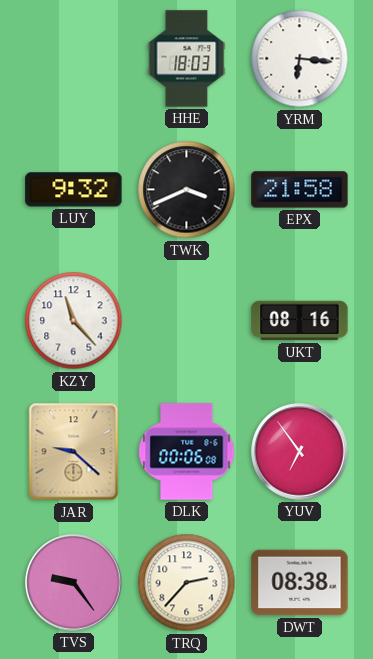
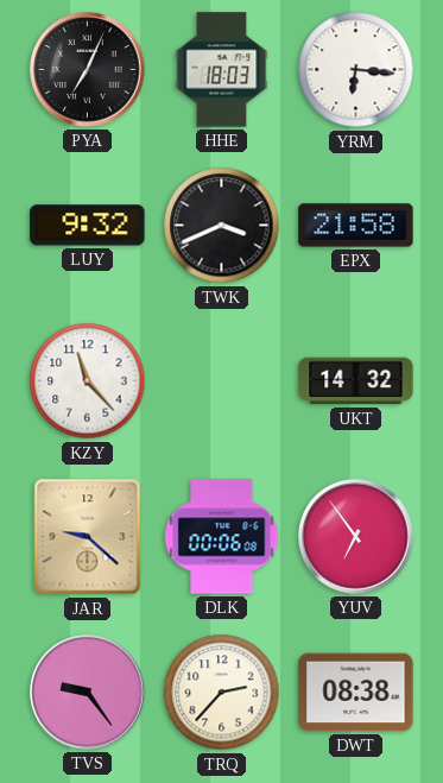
PYA: none -> 7:04 (88, 70)
UKT: 08:16 -> 14:32 (356, 381)
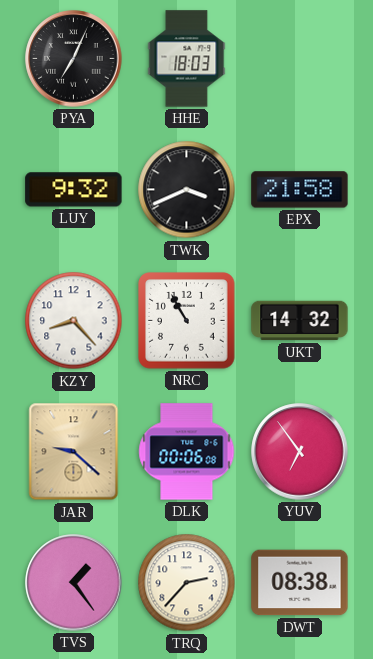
YRM: 6:16 -> none (356, 70)
KZY: 11:23 -> 8:23 (74, 321)
NRC: none -> 10:55 (187, 321)
TVS: 9:24 -> 1:24 (74, 583)
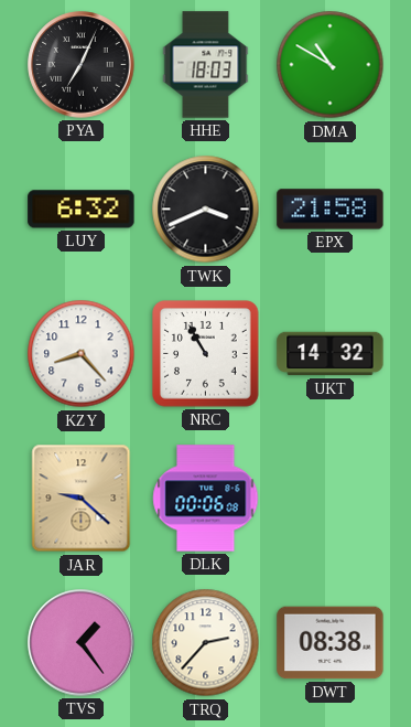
DMA: none -> 10:50 (331, 65)
LUY: 9:32 -> 6:32 (82, 210)
YUV: 6:54 -> none (300, 452)
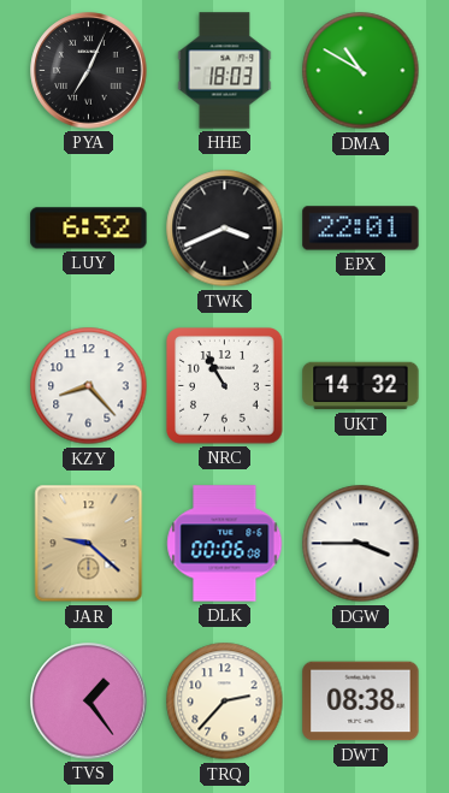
EPX: 21:58 -> 22:01 (361, 229)
DGW: none -> 3:45 (361, 544)
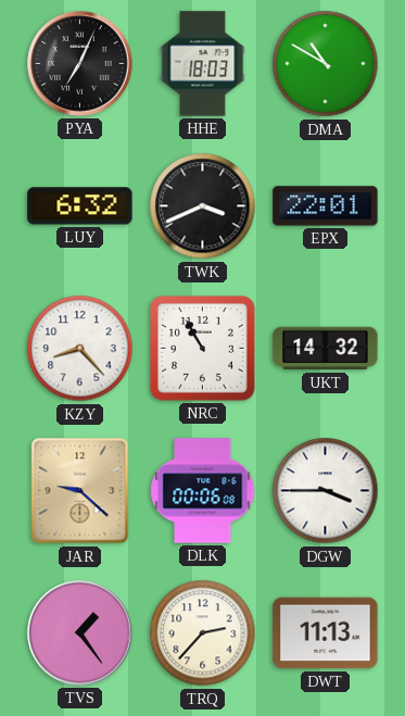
DWT: 08:38 -> 11:13 (326, 633)
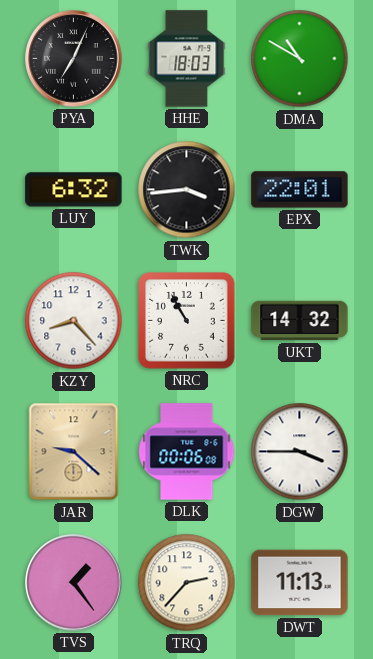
TWK: 3:41 -> 3:44 (187, 190)
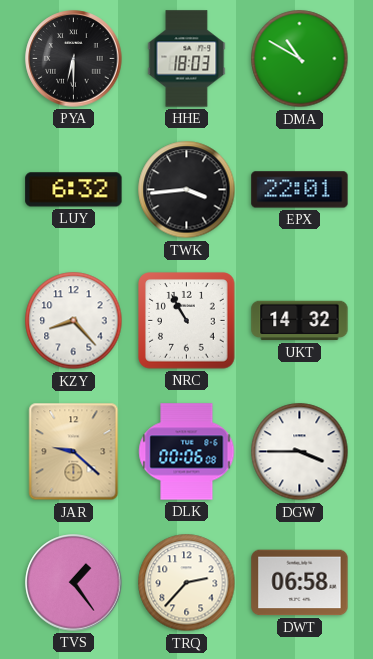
PYA: 7:04 -> 6:30 (74, 59)
DWT: 11:13 -> 06:58 (300, 583)
